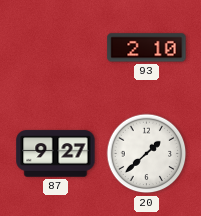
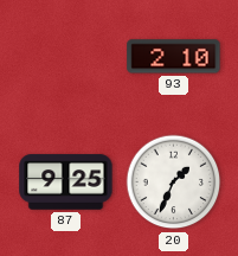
87: 9:27 -> 9:25 (66, 183)
20: 1:38 -> 1:34 (174, 183)
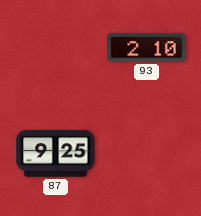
20: 1:34 -> none (174, 183)
